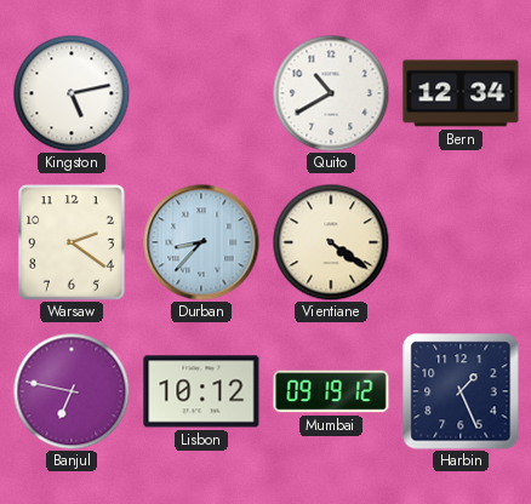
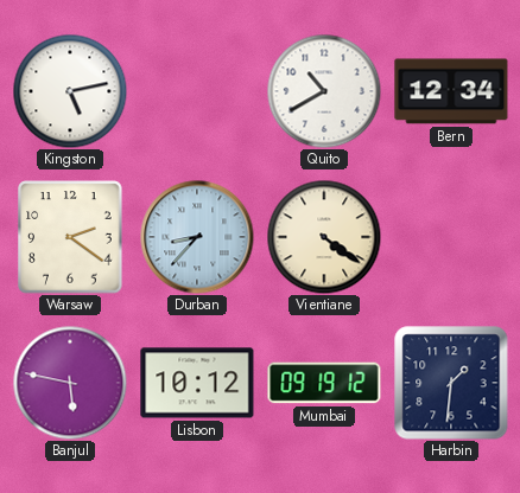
Banjul: 6:47 -> 5:47 (70, 383)
Harbin: 1:26 -> 1:31 (451, 383)
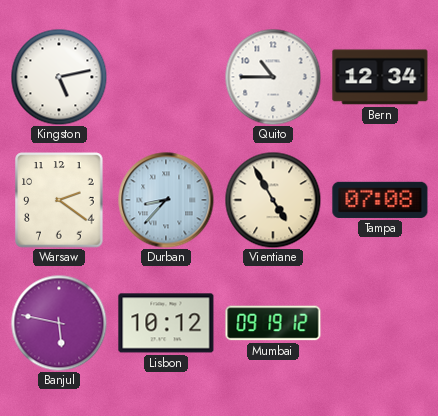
Quito: 10:40 -> 10:45 (273, 77)
Vientiane: 4:21 -> 4:55 (273, 200)
Tampa: none -> 07:08 (380, 200)
Harbin: 1:31 -> none (451, 383)
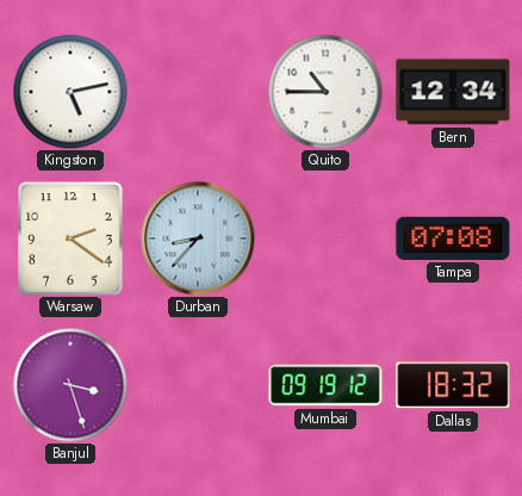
Vientiane: 4:55 -> none (273, 200)
Banjul: 5:47 -> 3:27 (70, 385)
Lisbon: 10:12 -> none (166, 323)
Dallas: none -> 18:32 (453, 385)
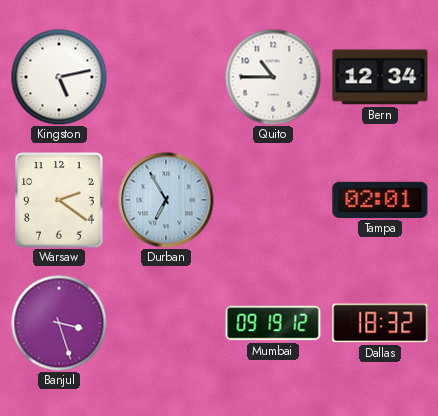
Durban: 8:37 -> 6:55 (166, 200)
Tampa: 07:08 -> 02:01 (380, 200)
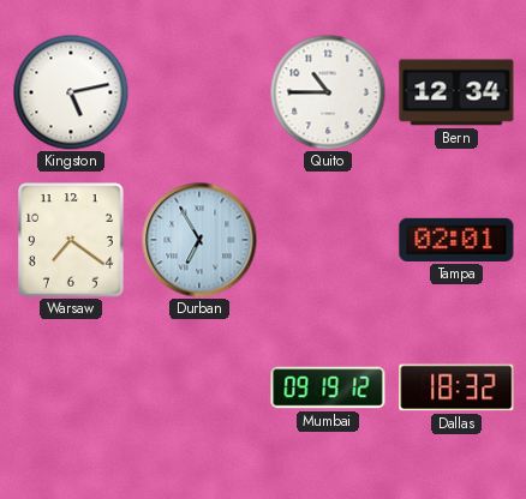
Warsaw: 2:21 -> 7:21 (71, 240)
Banjul: 3:27 -> none (59, 323)
